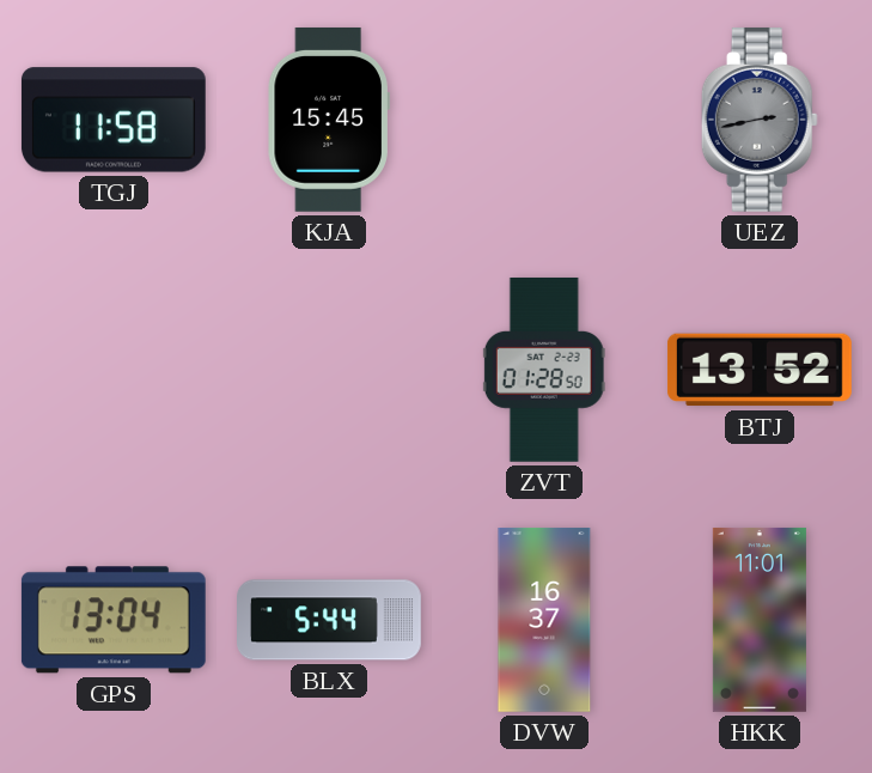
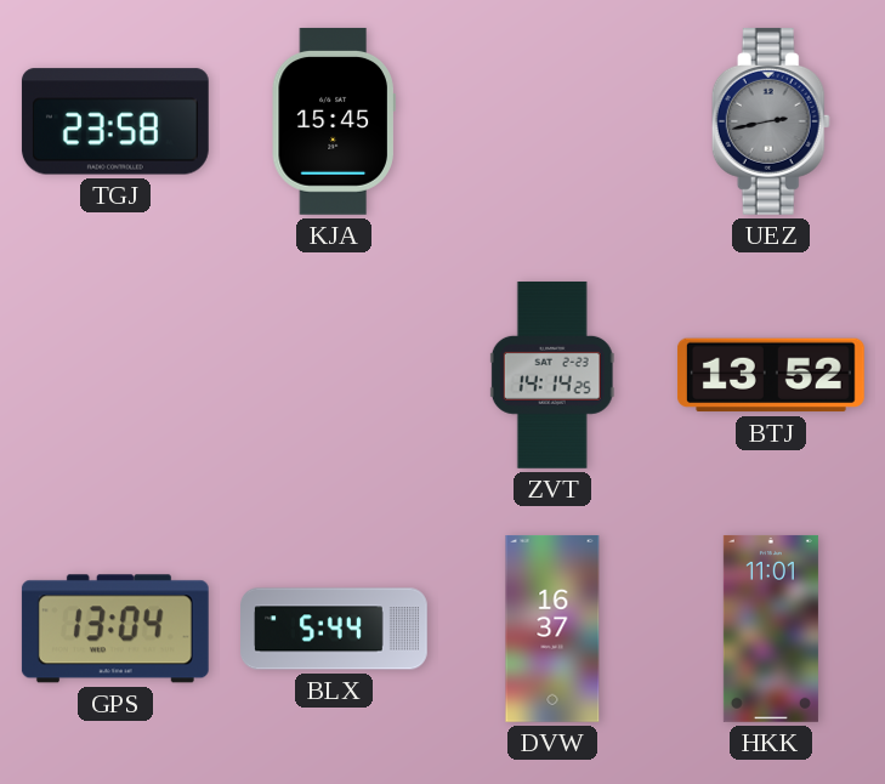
TGJ: 11:58 -> 23:58 (115, 121)
ZVT: 01:28 -> 14:14 (552, 375)
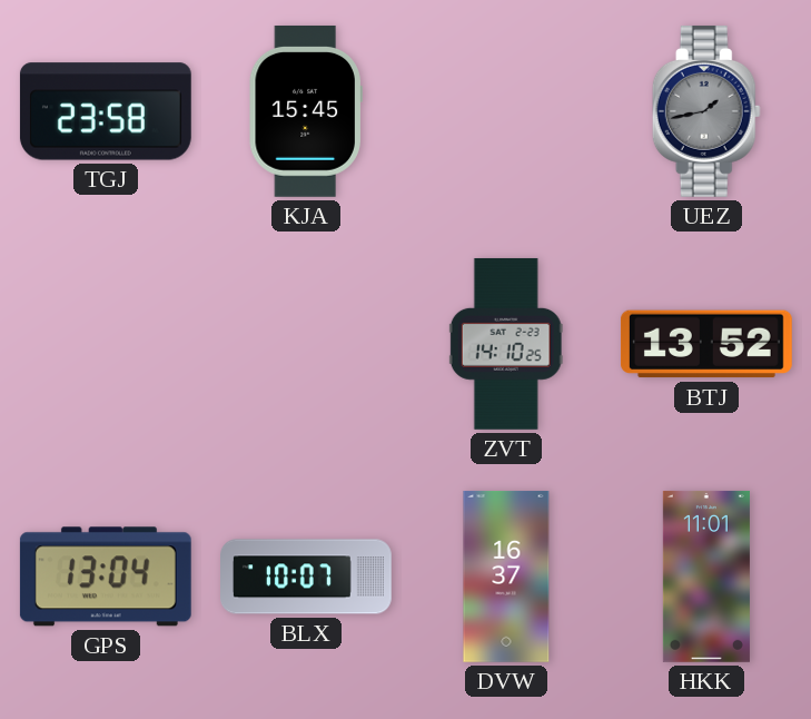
UEZ: 2:43 -> 1:43 (706, 111)
ZVT: 14:14 -> 14:10 (506, 344)
BLX: 5:44 -> 10:07 (307, 577)
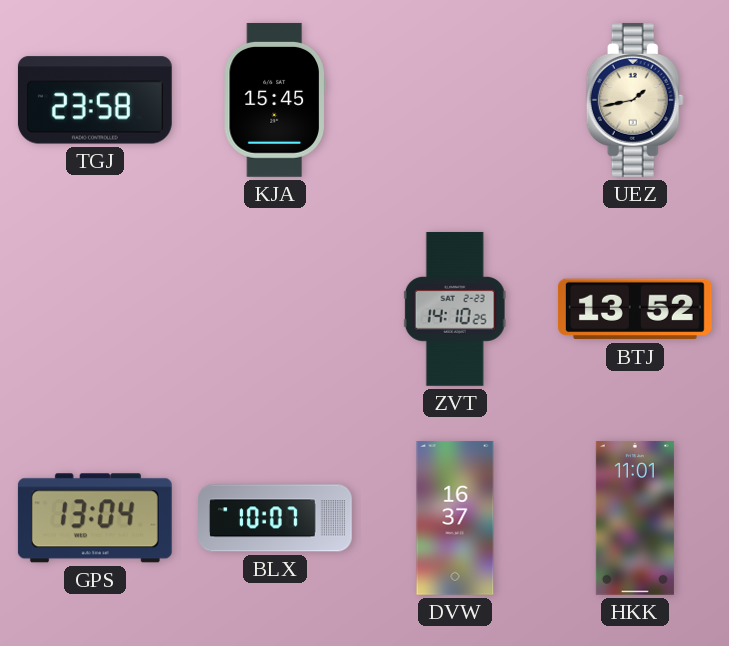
UEZ dial: grey -> cream (635, 100)
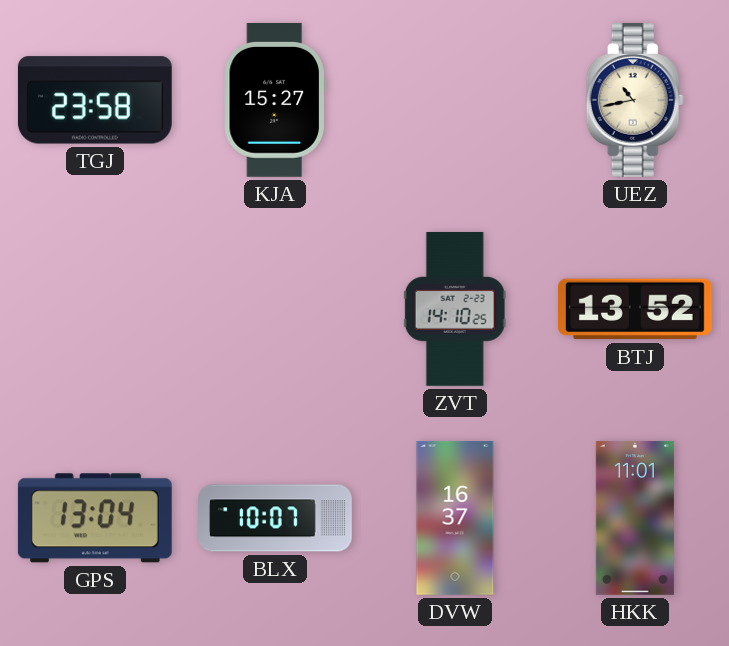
KJA: 15:45 -> 15:27 (275, 100)
UEZ: 1:43 -> 10:43 (635, 100)
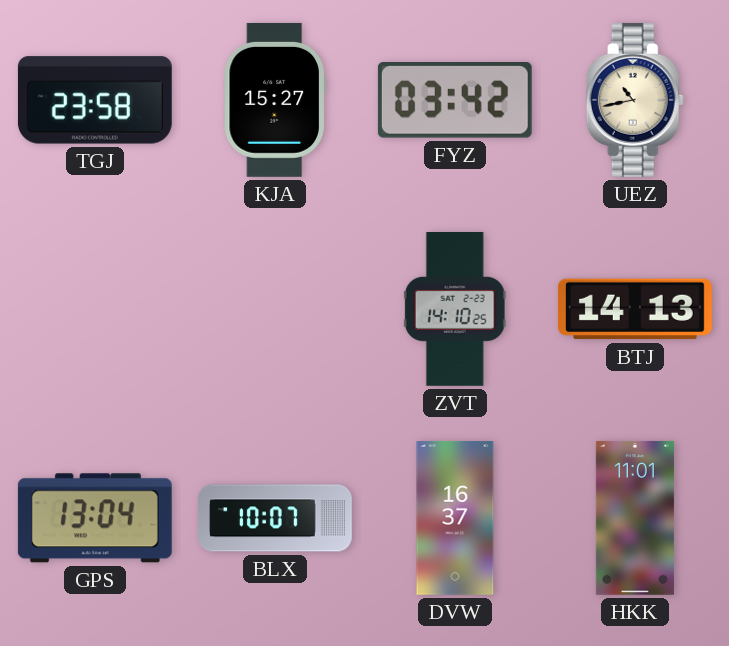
FYZ: none -> 03:42 (455, 101)
BTJ: 13:52 -> 14:13 (635, 309)
